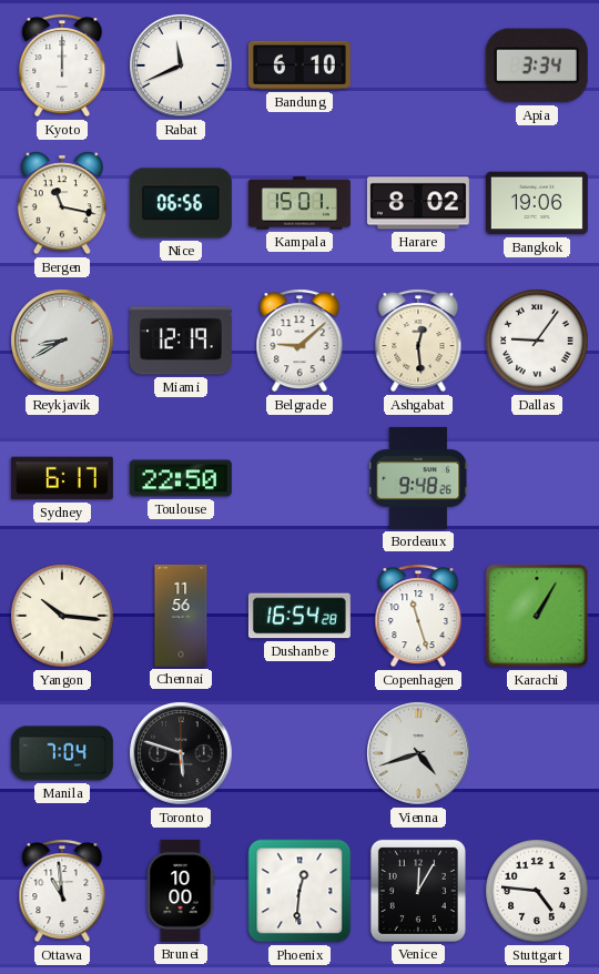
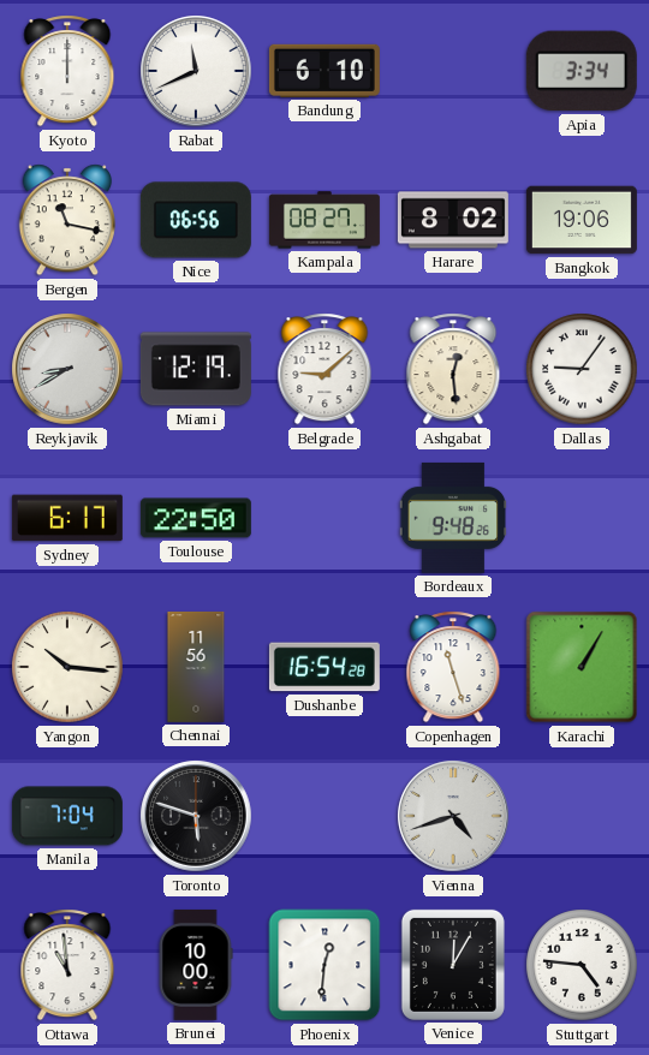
Kampala: 15:01 -> 08:27 (324, 220)
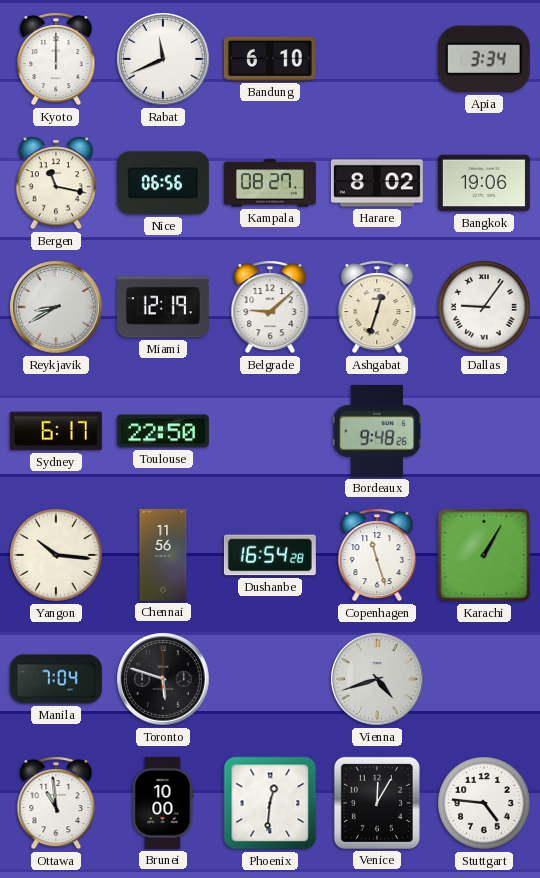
Ashgabat: 12:29 -> 12:33 (377, 307)
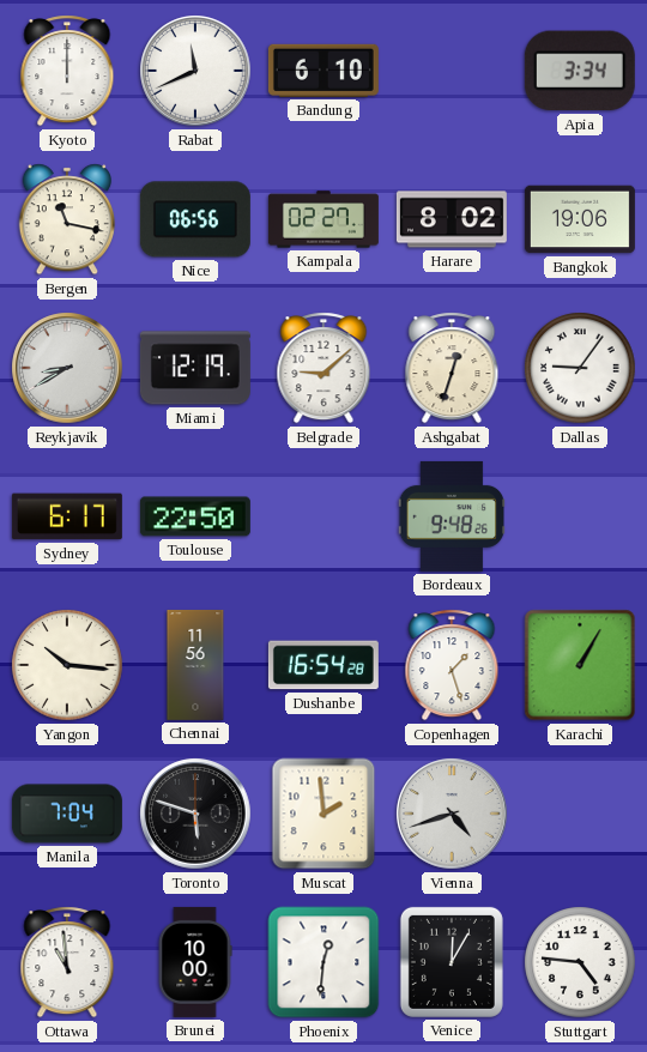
Kampala: 08:27 -> 02:27 (323, 219)
Copenhagen: 11:27 -> 1:27 (452, 665)
Muscat: none -> 1:59 (323, 814)
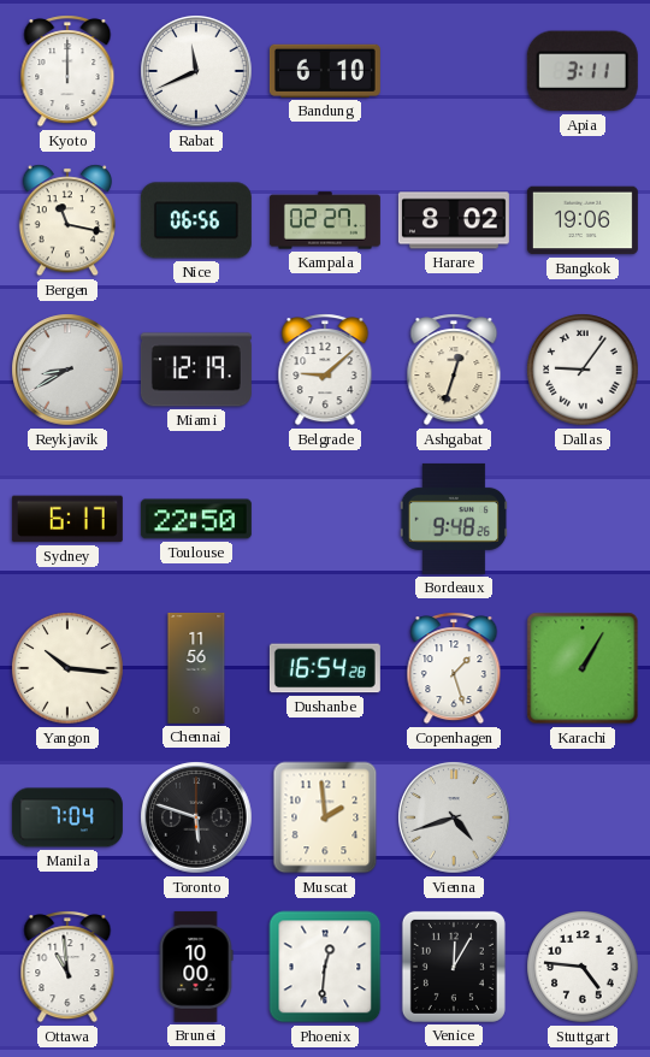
Apia: 3:34 -> 3:11 (583, 71)
